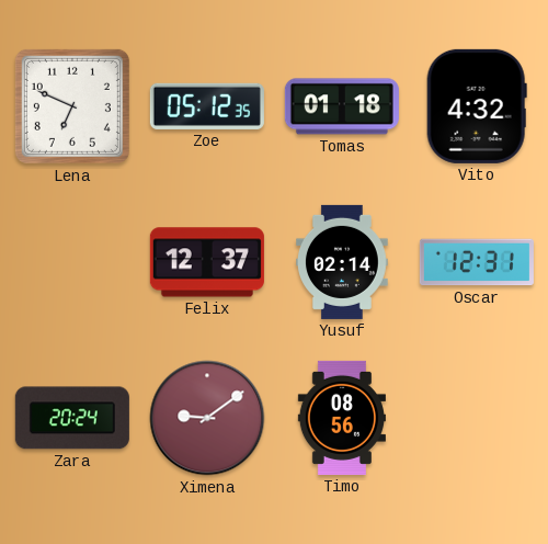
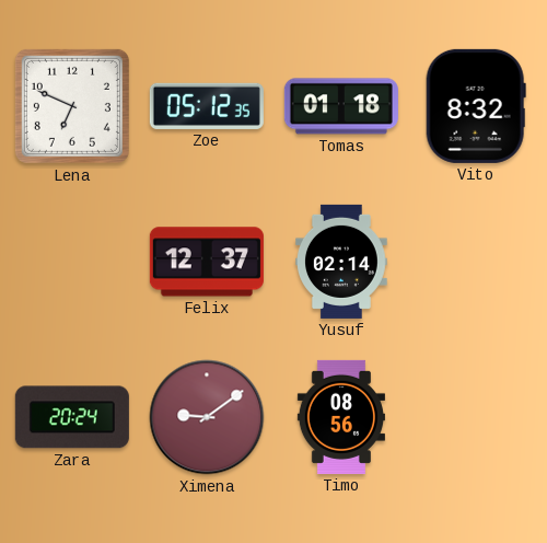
Vito: 4:32 -> 8:32 (476, 106)
Oscar: 12:31 -> none (477, 262)
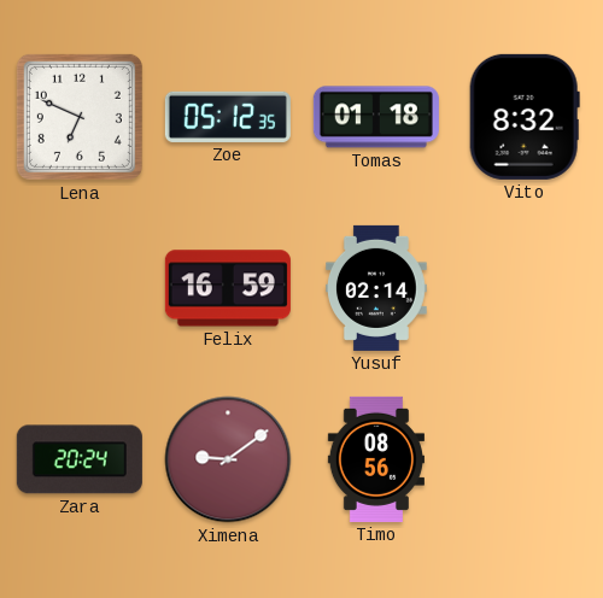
Felix: 12:37 -> 16:59 (228, 288)
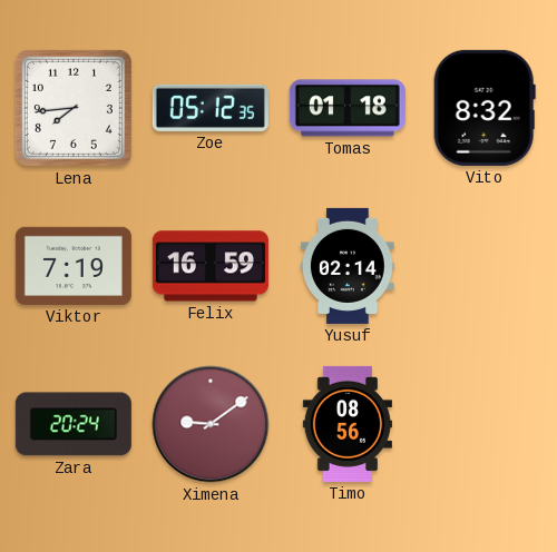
Lena: 6:49 -> 7:44 (74, 108)
Viktor: none -> 7:19 (74, 266)
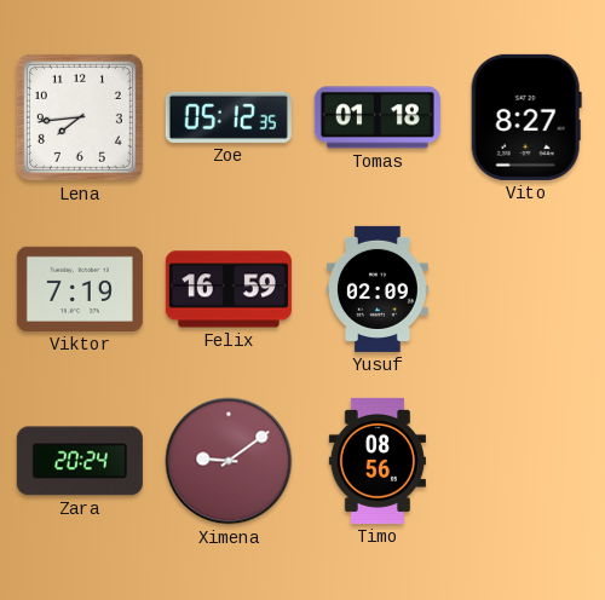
Vito: 8:32 -> 8:27 (526, 117)
Yusuf: 02:14 -> 02:09 (379, 289)
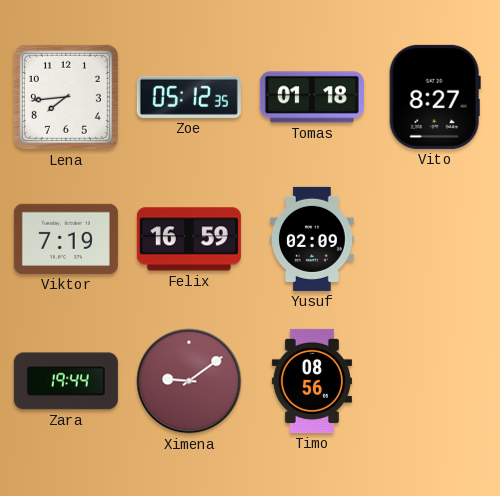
Zara: 20:24 -> 19:44 (66, 381)
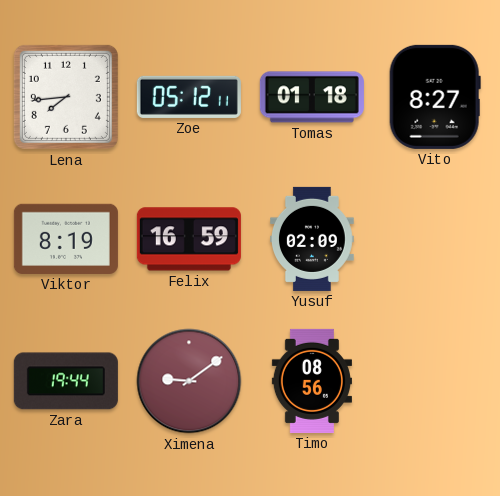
Zoe: 05:12:35 -> 05:12:11 (189, 97)
Viktor: 7:19 -> 8:19 (66, 239)
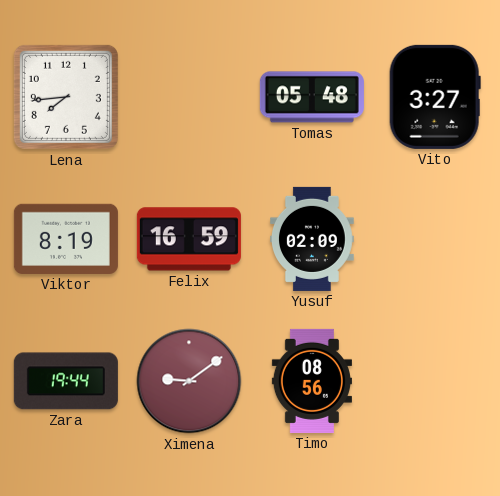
Zoe: 05:12 -> none (189, 97)
Tomas: 01:18 -> 05:48 (312, 97)
Vito: 8:27 -> 3:27 (435, 97)
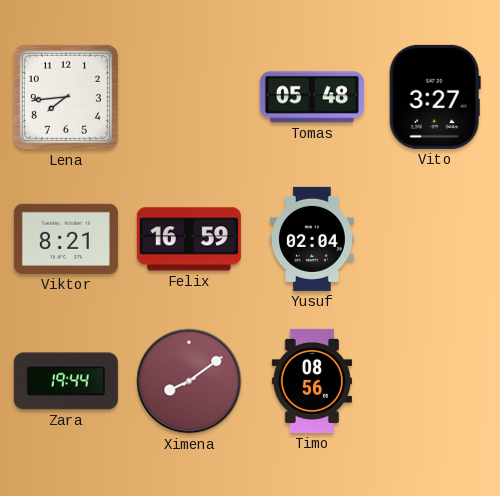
Viktor: 8:19 -> 8:21 (66, 239)
Yusuf: 02:09 -> 02:04 (313, 239)
Ximena: 9:09 -> 8:09 (189, 381)
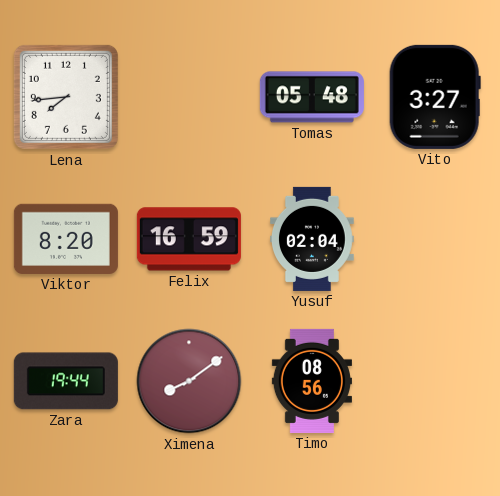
Viktor: 8:21 -> 8:20 (66, 239)
